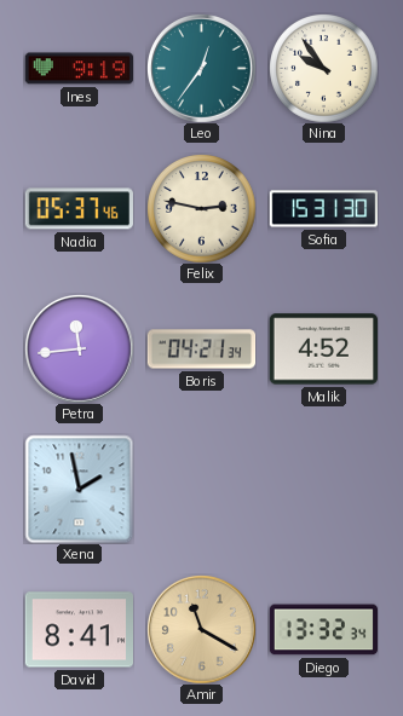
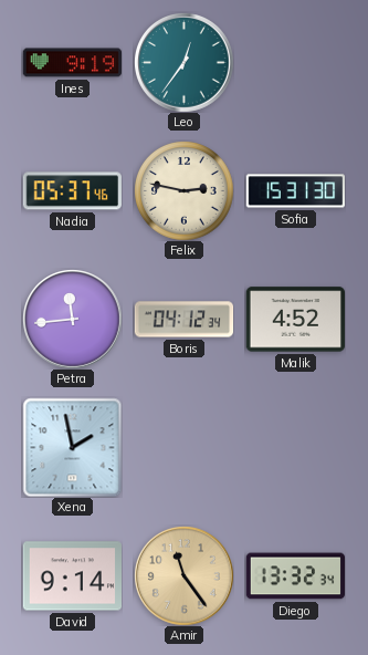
Nina: 9:54 -> none (323, 68)
Boris: 04:21 -> 04:12 (183, 320)
David: 8:41 -> 9:14 (72, 576)
Amir: 11:20 -> 11:24 (185, 576)
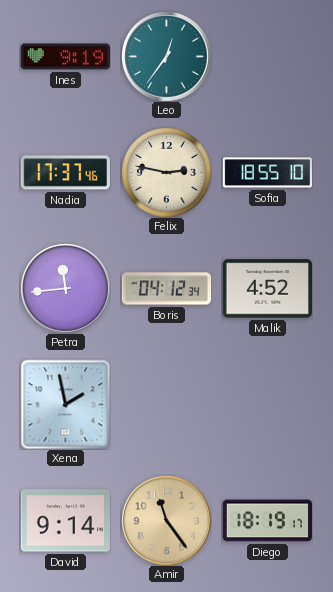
Nadia: 05:37 -> 17:37 (65, 173)
Sofia: 15:31 -> 18:55 (267, 173)
Diego: 13:32 -> 18:19 (267, 521)
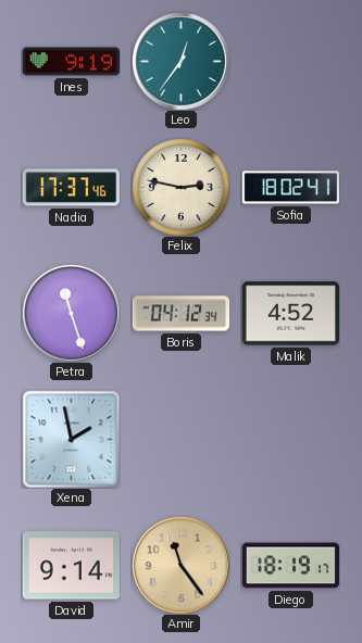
Sofia: 18:55 -> 18:02 (290, 188)
Petra: 11:44 -> 11:27 (72, 314)
